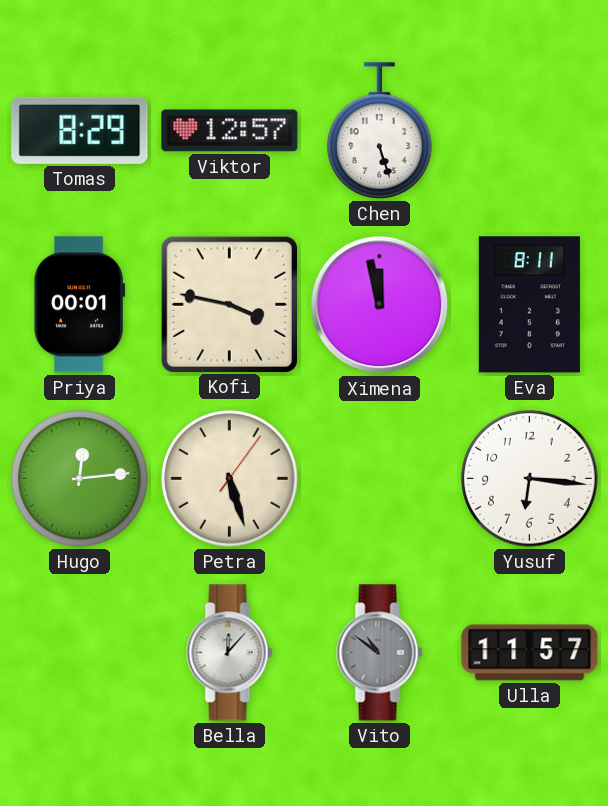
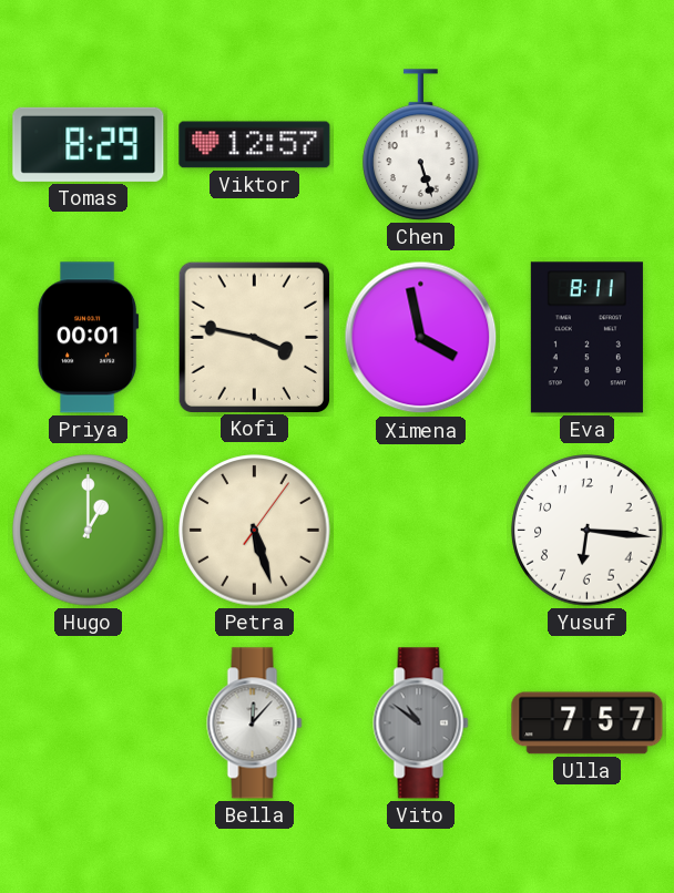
Ximena: 11:58 -> 3:58 (421, 338)
Hugo: 12:14 -> 1:00 (89, 531)
Ulla: 11:57 -> 7:57 (588, 723)
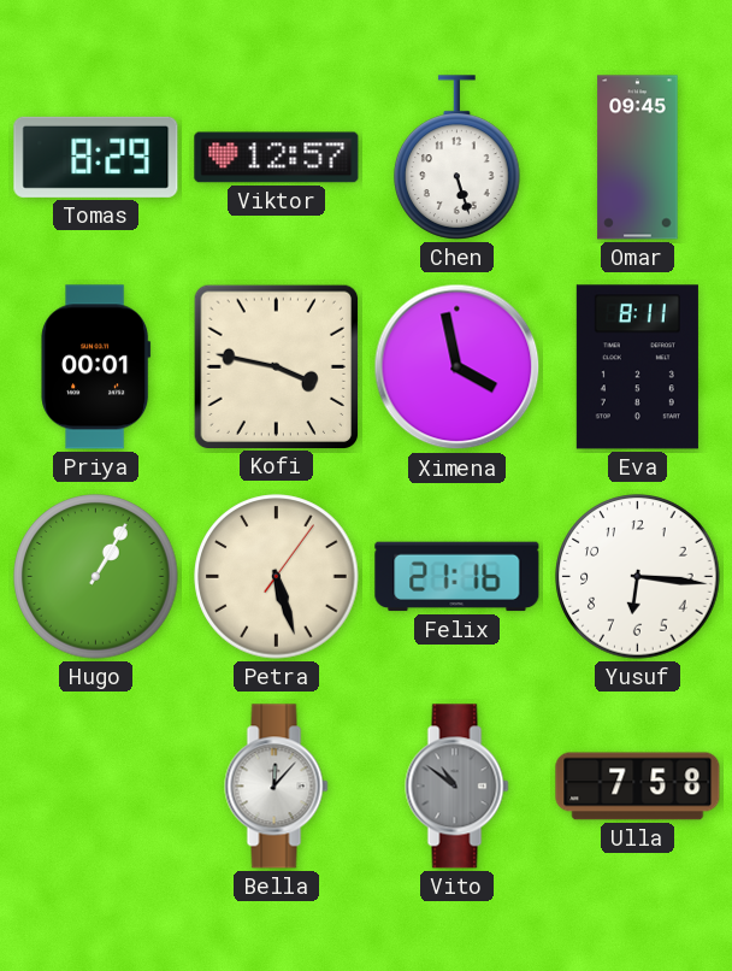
Omar: none -> 09:45 (638, 158)
Hugo: 1:00 -> 1:05 (96, 577)
Felix: none -> 21:16 (457, 577)
Ulla: 7:57 -> 7:58 (638, 787)
